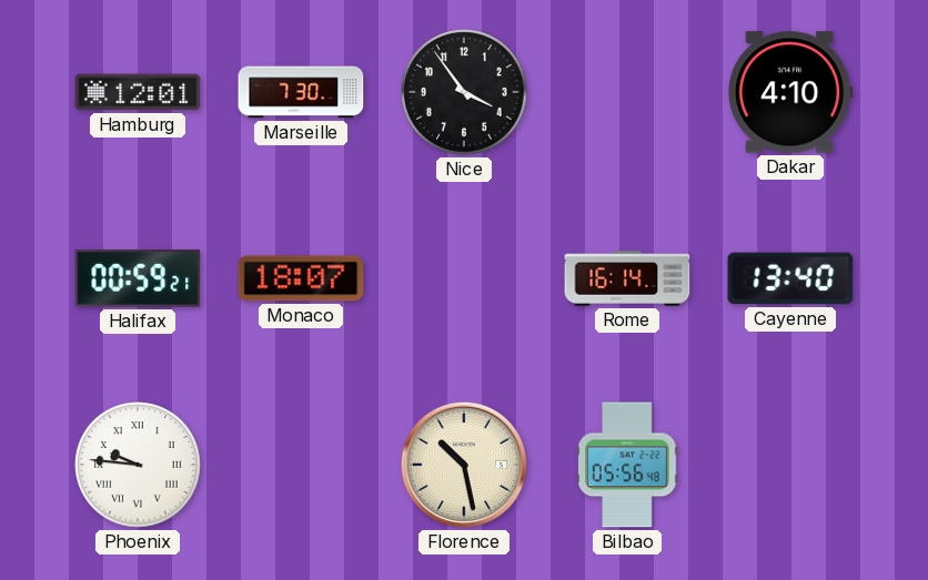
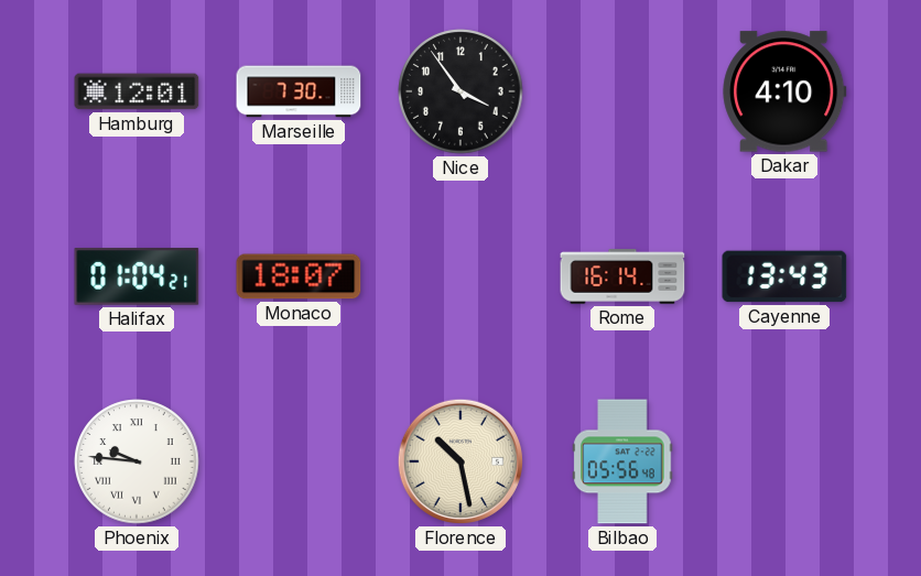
Halifax: 00:59 -> 01:04 (137, 276)
Cayenne: 13:40 -> 13:43 (784, 276)
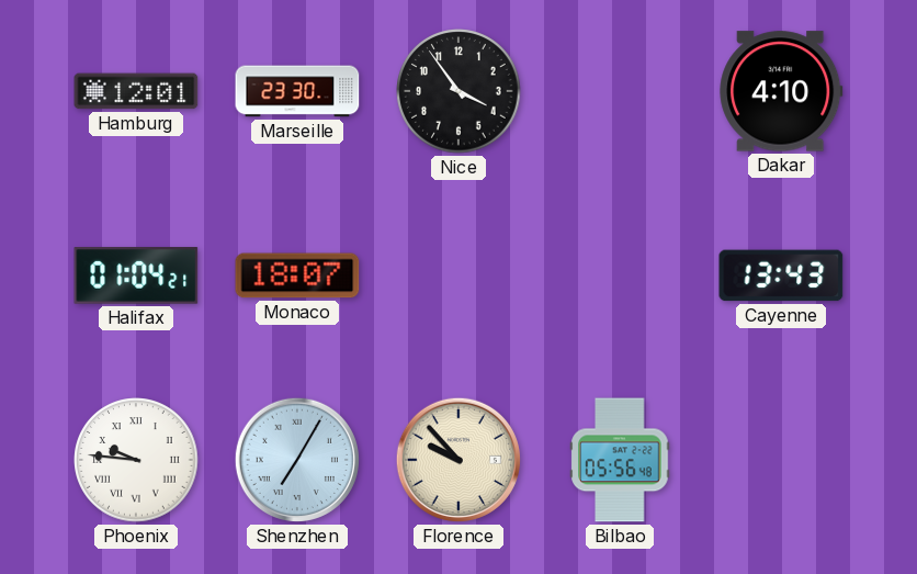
Marseille: 7:30 -> 23:30 (297, 91)
Rome: 16:14 -> none (622, 276)
Shenzhen: none -> 7:05 (297, 460)
Florence: 10:28 -> 9:53 (459, 460)
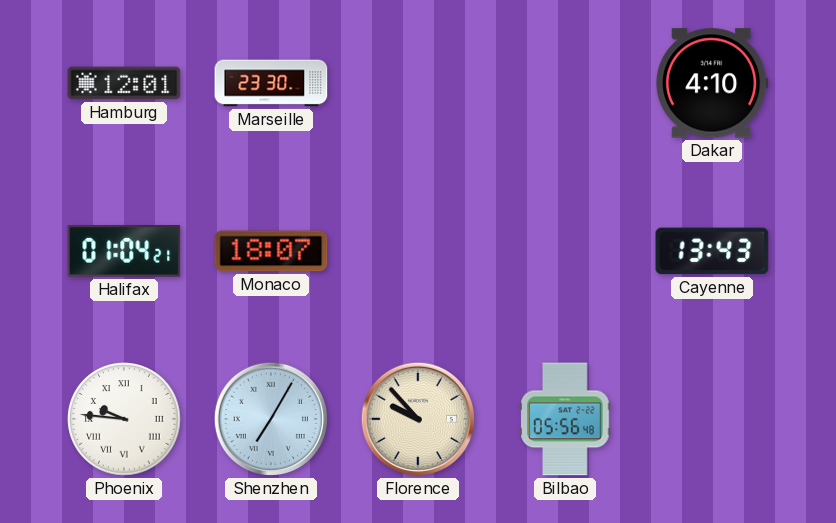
Nice: 3:54 -> none (459, 91)
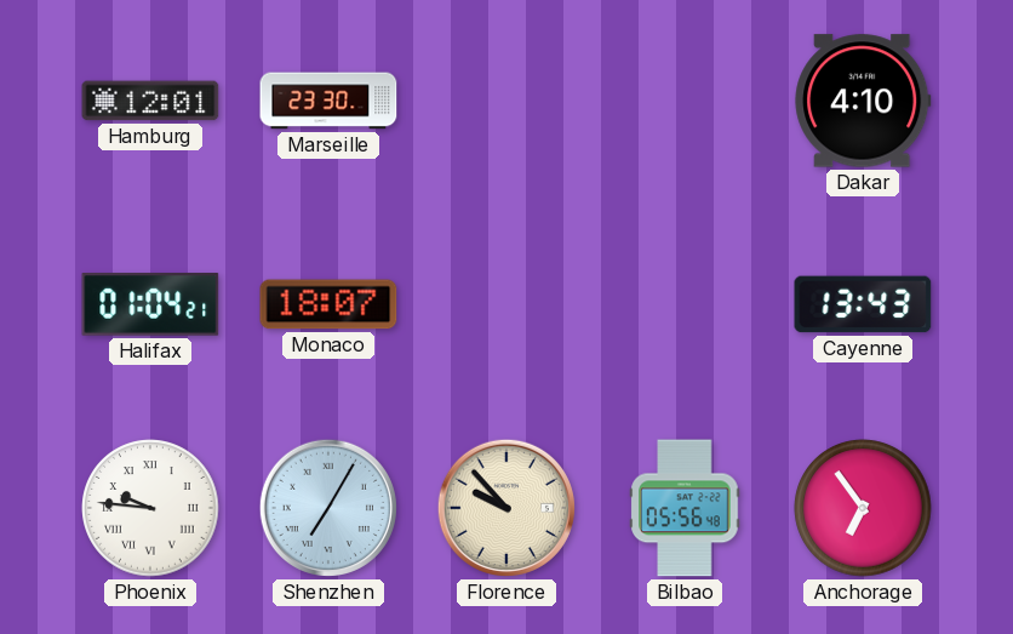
Anchorage: none -> 6:54 (863, 508)
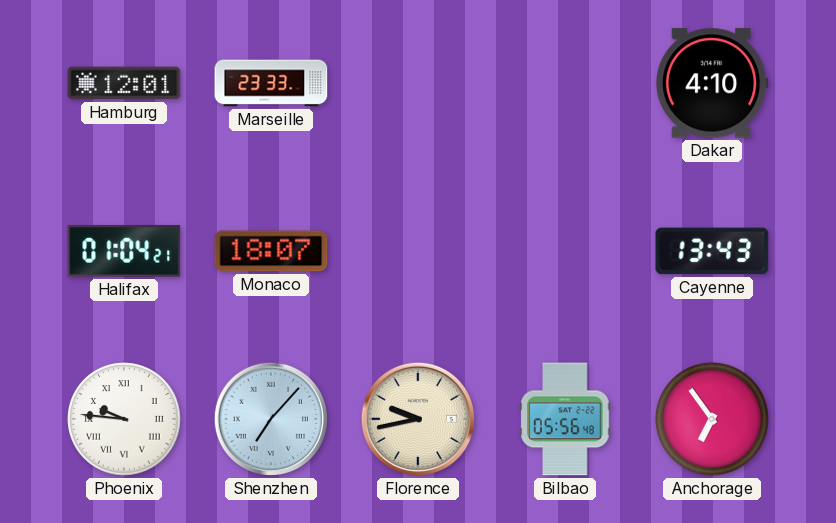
Marseille: 23:30 -> 23:33 (271, 83)
Shenzhen: 7:05 -> 7:07 (271, 419)
Florence: 9:53 -> 9:43 (418, 419)
